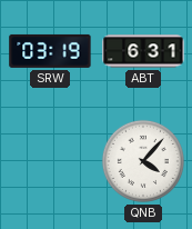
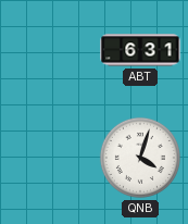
SRW: 03:19 -> none (50, 51)
QNB: 4:07 -> 4:03 (140, 158)
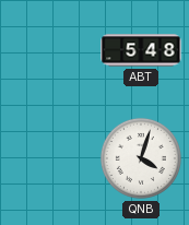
ABT: 6:31 -> 5:48 (141, 50)
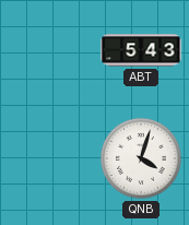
ABT: 5:48 -> 5:43 (141, 50)
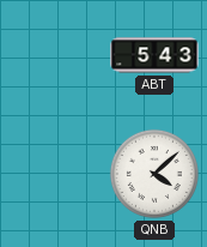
QNB: 4:03 -> 4:08 (154, 174)
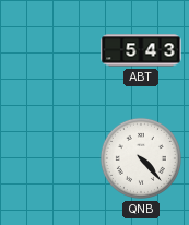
QNB: 4:08 -> 4:23 (141, 158)
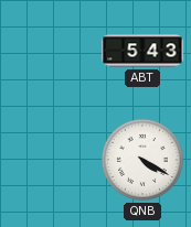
QNB: 4:23 -> 4:20 (142, 160)
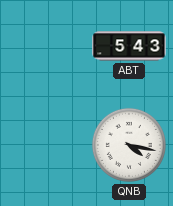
QNB: 4:20 -> 4:17 (129, 145)
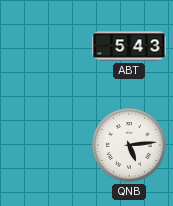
QNB: 4:17 -> 5:14 (129, 145)
